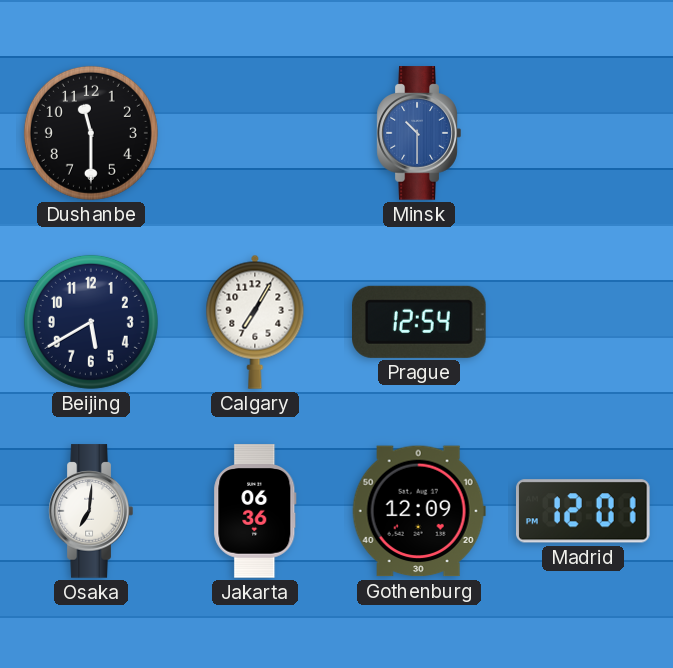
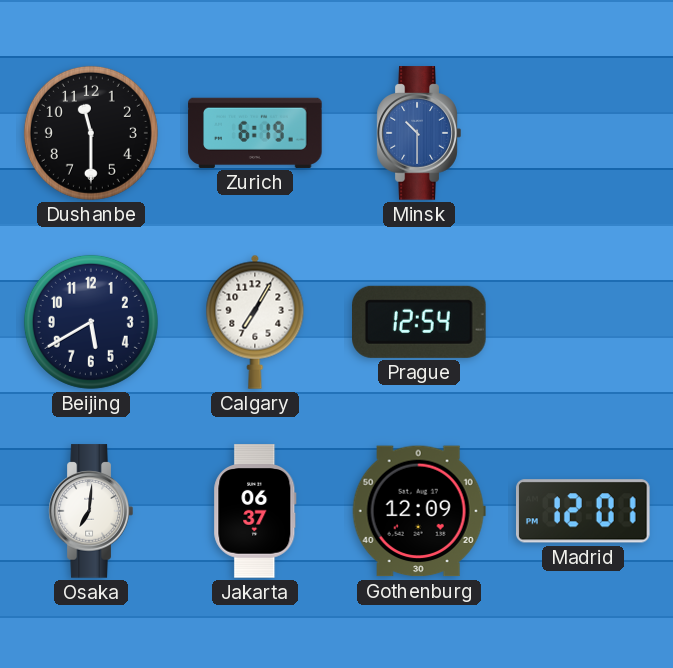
Zurich: none -> 6:19 (255, 133)
Jakarta: 06:36 -> 06:37 (255, 511)
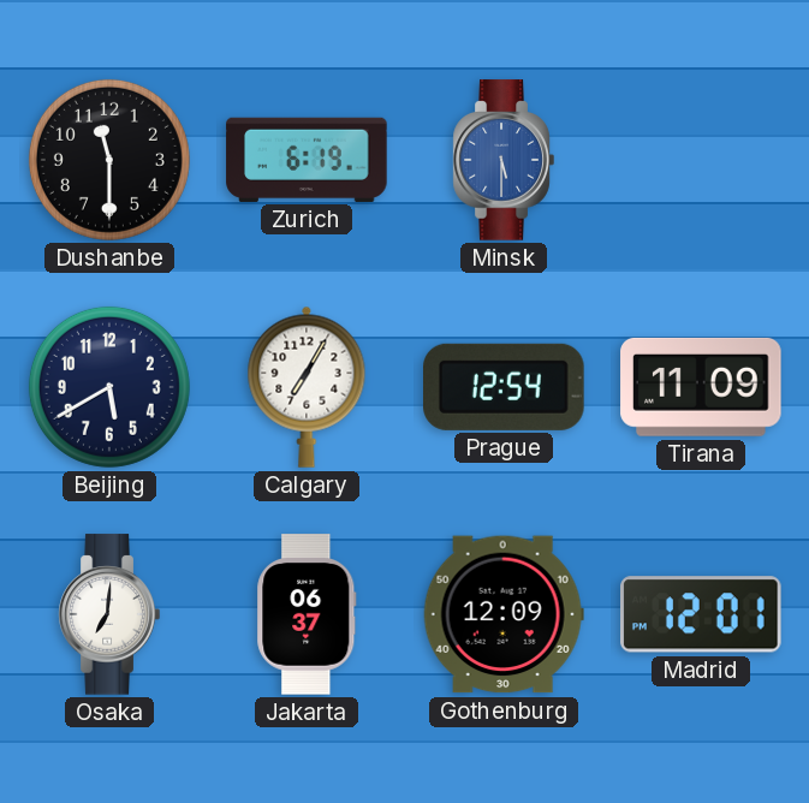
Minsk: 10:30 -> 5:30 (504, 160)
Tirana: none -> 11:09 (701, 387)
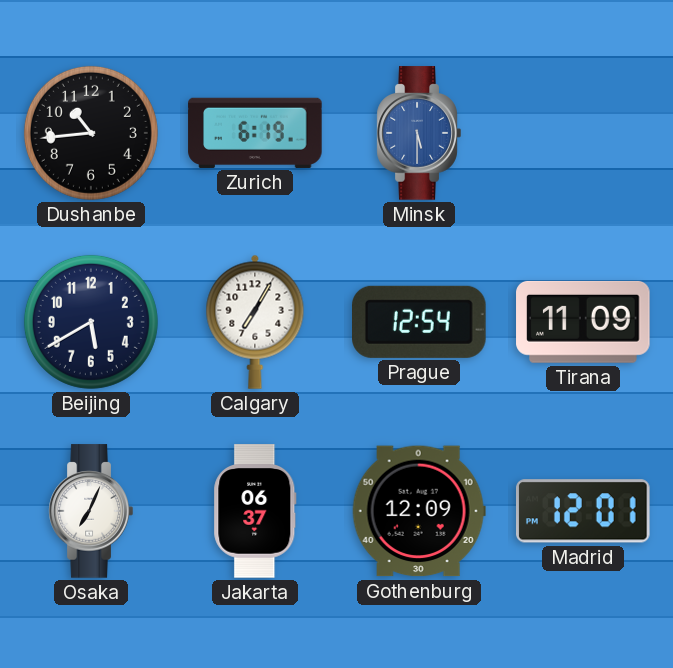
Dushanbe: 11:30 -> 10:44 (91, 133)
Osaka: 7:01 -> 7:04 (91, 511)
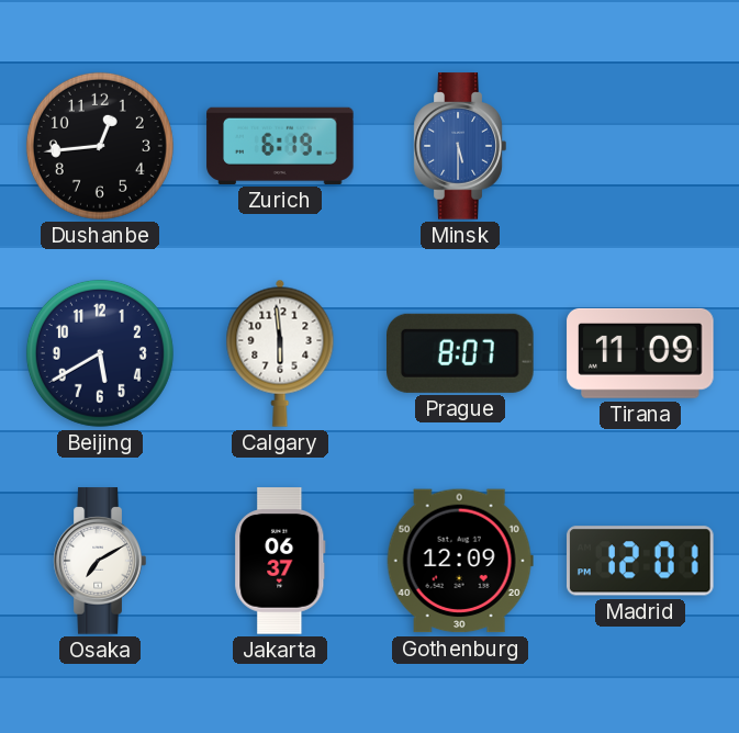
Dushanbe: 10:44 -> 12:44 (100, 146)
Calgary: 7:05 -> 5:59 (280, 353)
Prague: 12:54 -> 8:07 (461, 353)
Osaka: 7:04 -> 7:10 (100, 561)
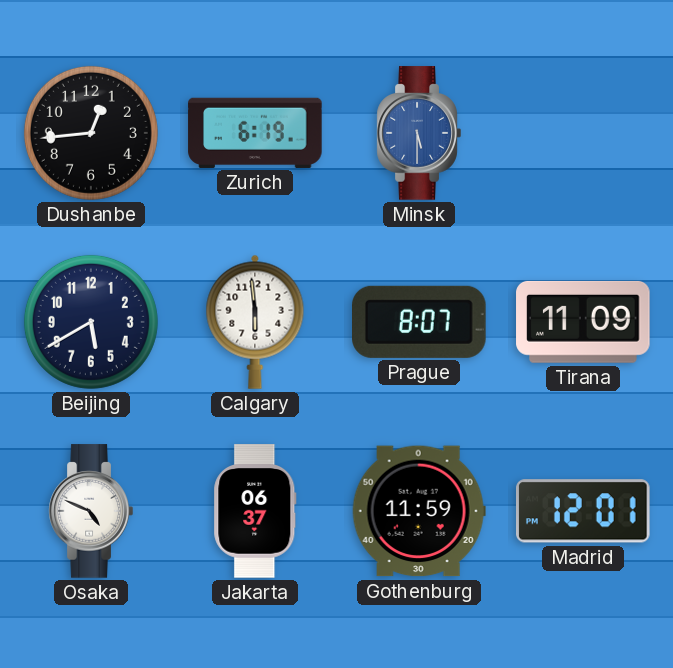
Osaka: 7:10 -> 4:49 (91, 511)
Gothenburg: 12:09 -> 11:59 (419, 511)
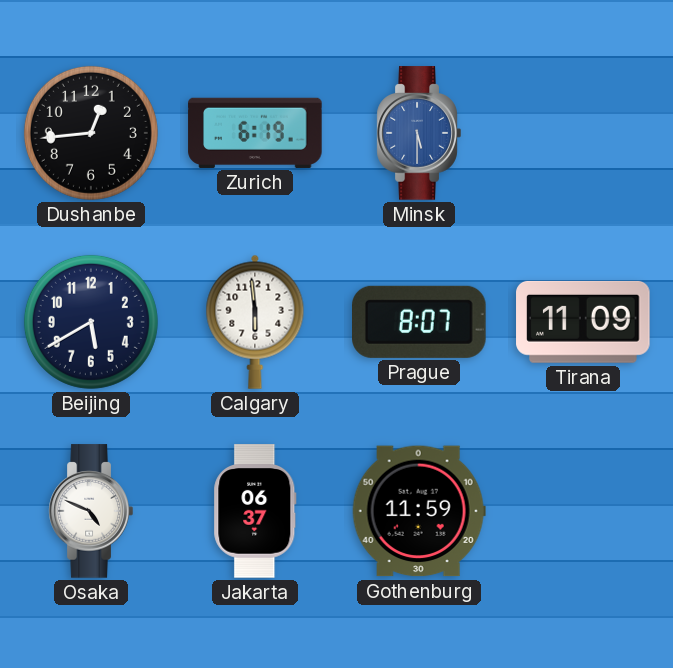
Madrid: 12:01 -> none (584, 511)
